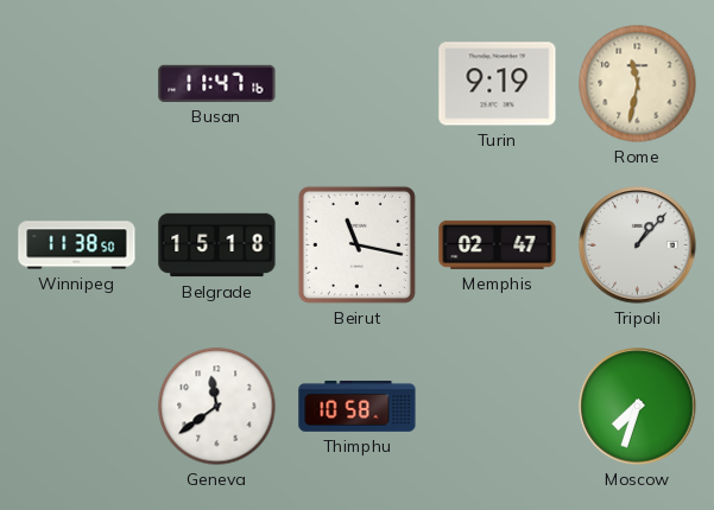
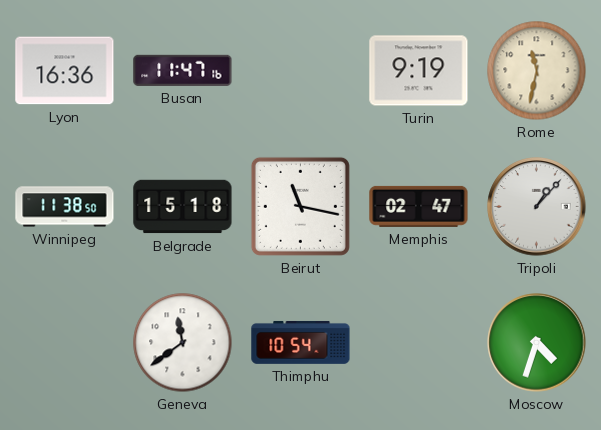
Lyon: none -> 16:36 (65, 71)
Thimphu: 10:58 -> 10:54 (301, 342)
Moscow: 7:33 -> 4:33 (537, 343)
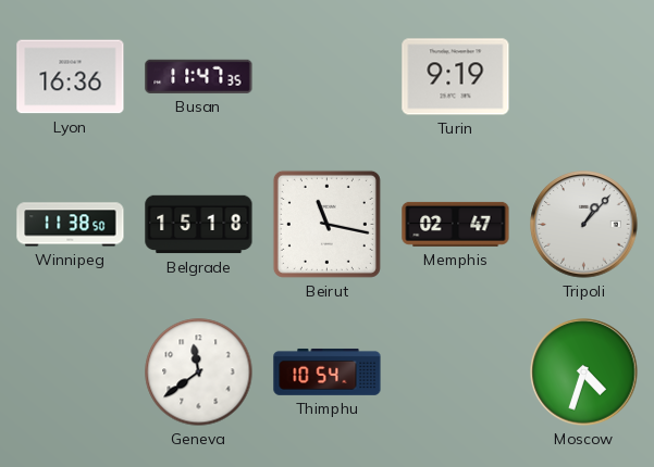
Busan: 11:47:16 -> 11:47:35 (199, 76)
Rome: 11:32 -> none (537, 71)
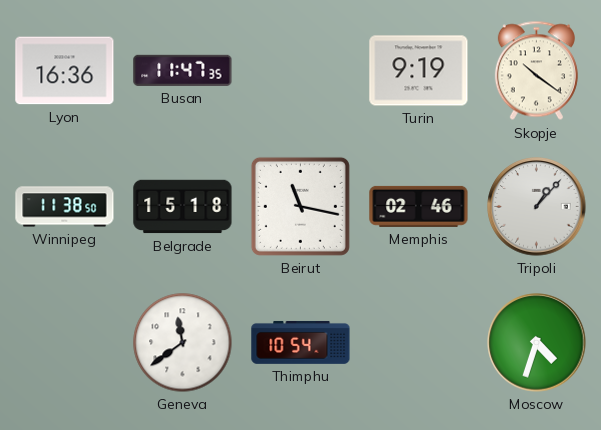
Skopje: none -> 10:21 (536, 71)
Memphis: 02:47 -> 02:46 (419, 206)
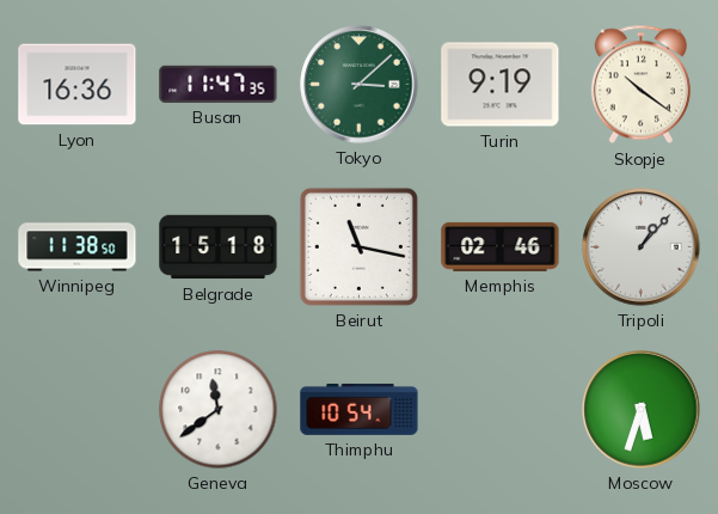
Tokyo: none -> 3:08 (360, 85)
Moscow: 4:33 -> 5:33 (642, 410)
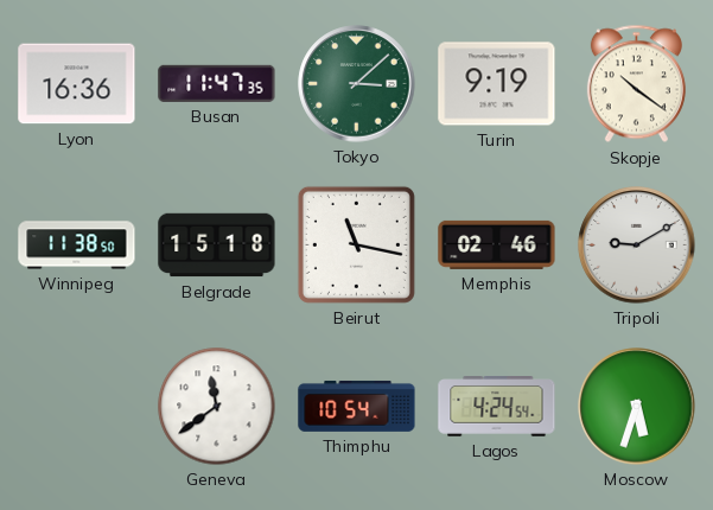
Tripoli: 1:07 -> 9:10 (637, 246)
Lagos: none -> 4:24 (497, 407)
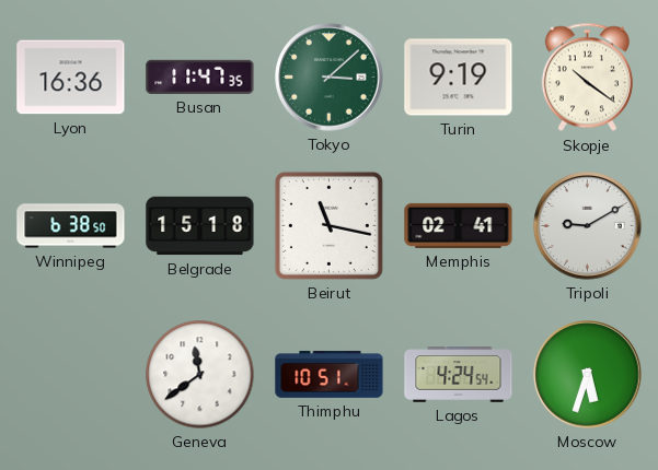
Winnipeg: 11:38 -> 6:38 (71, 226)
Memphis: 02:46 -> 02:41 (459, 225)
Thimphu: 10:54 -> 10:51 (330, 374)
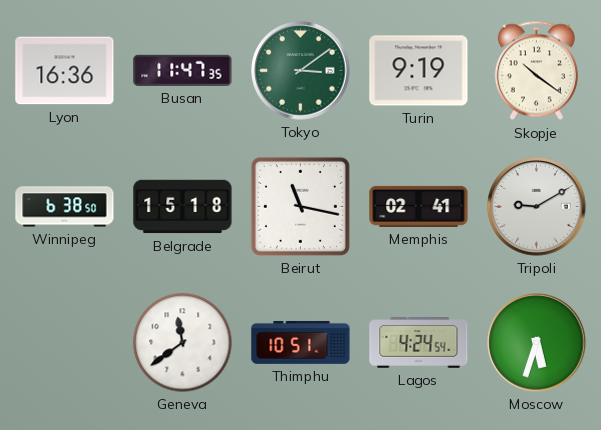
Tokyo: 3:08 -> 3:09 (301, 71)
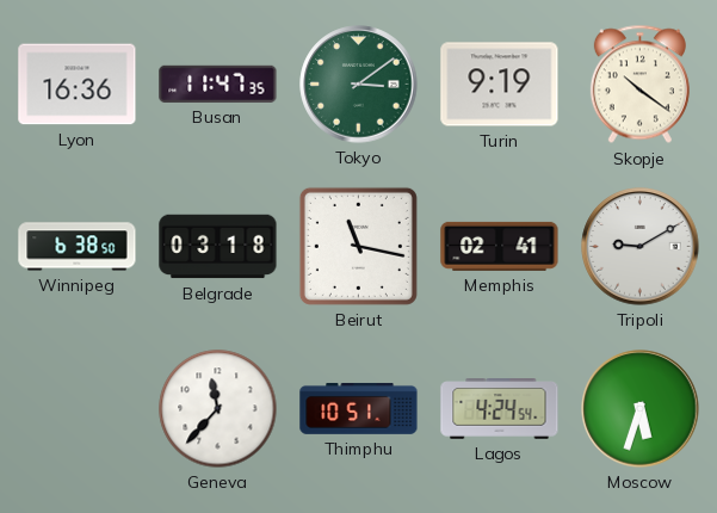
Belgrade: 15:18 -> 03:18 (218, 247)
Geneva: 11:39 -> 11:37 (218, 409)
